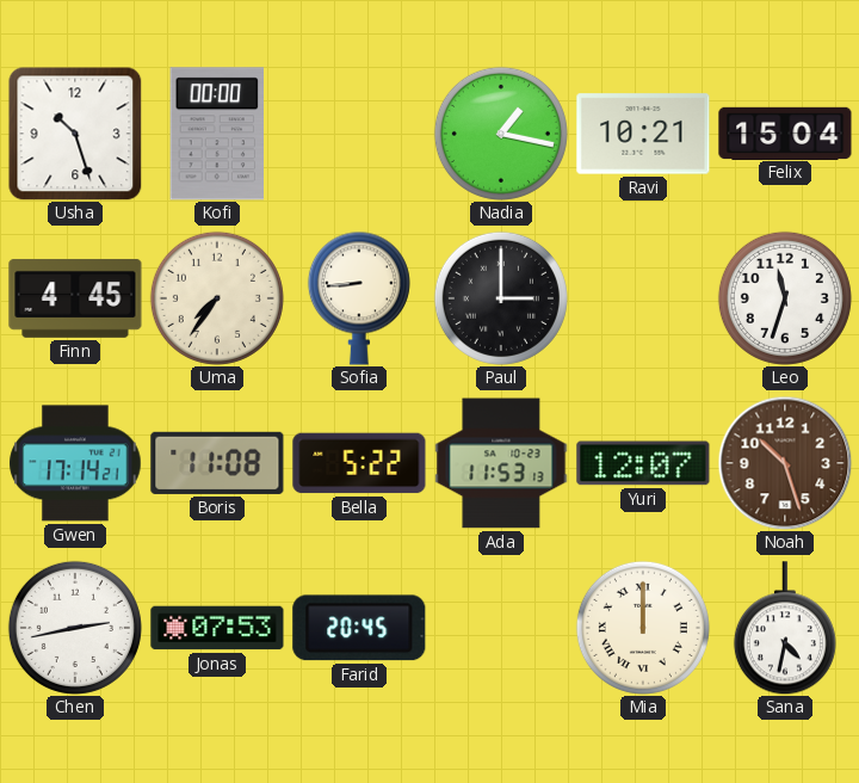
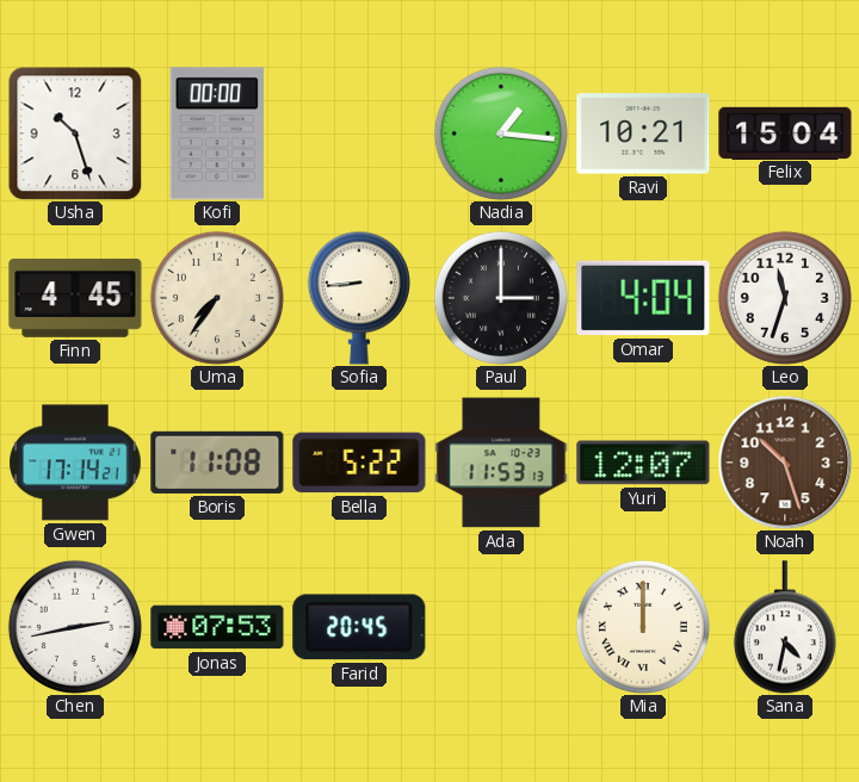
Nadia: 1:17 -> 1:16 (501, 134)
Omar: none -> 4:04 (643, 298)
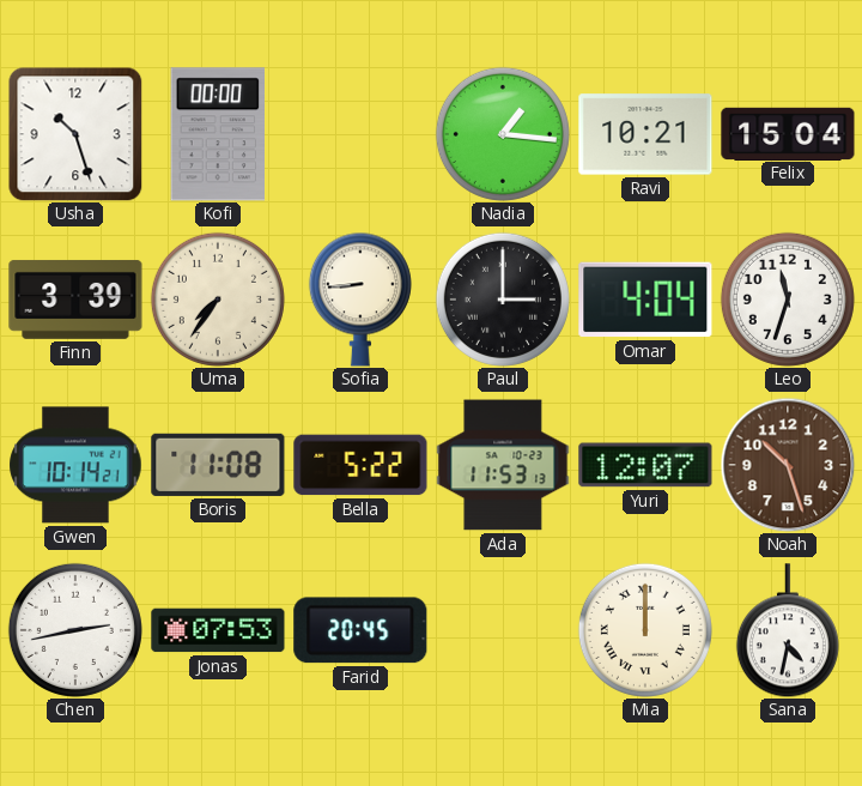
Finn: 4:45 -> 3:39 (75, 300)
Gwen: 17:14 -> 10:14 (75, 465)
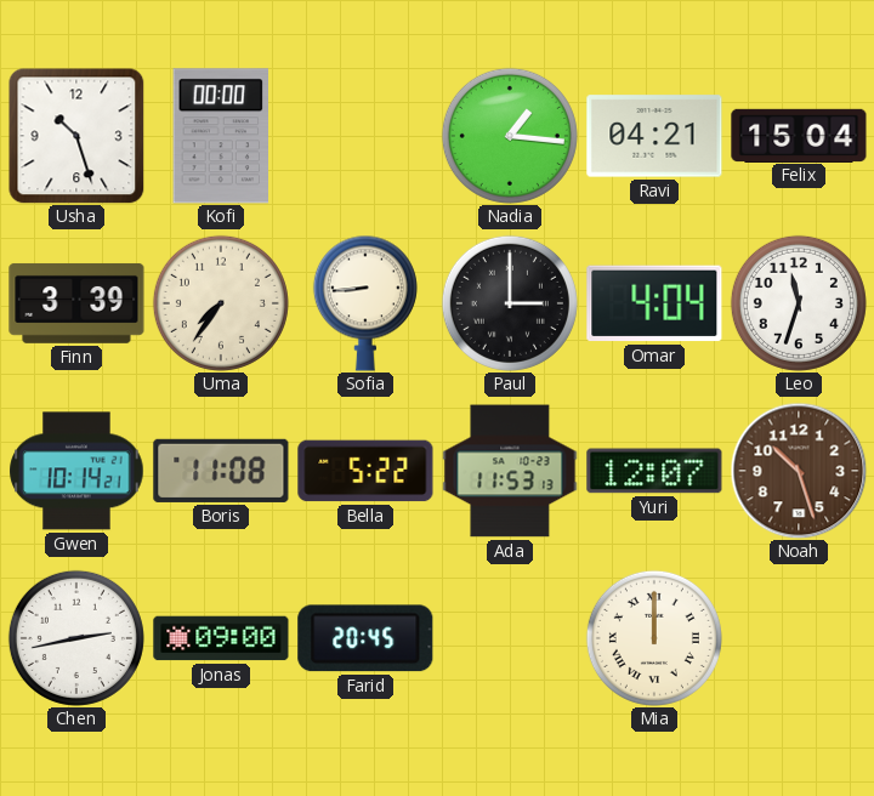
Ravi: 10:21 -> 04:21 (654, 136)
Jonas: 07:53 -> 09:00 (221, 638)
Sana: 4:32 -> none (788, 630)
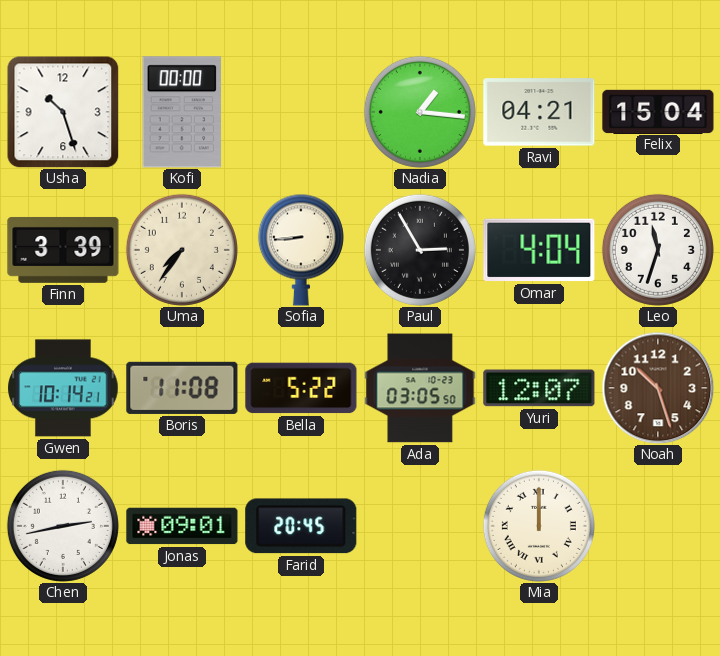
Paul: 3:00 -> 2:55 (420, 250)
Ada: 11:53 -> 03:05 (420, 388)
Jonas: 09:00 -> 09:01 (182, 526)
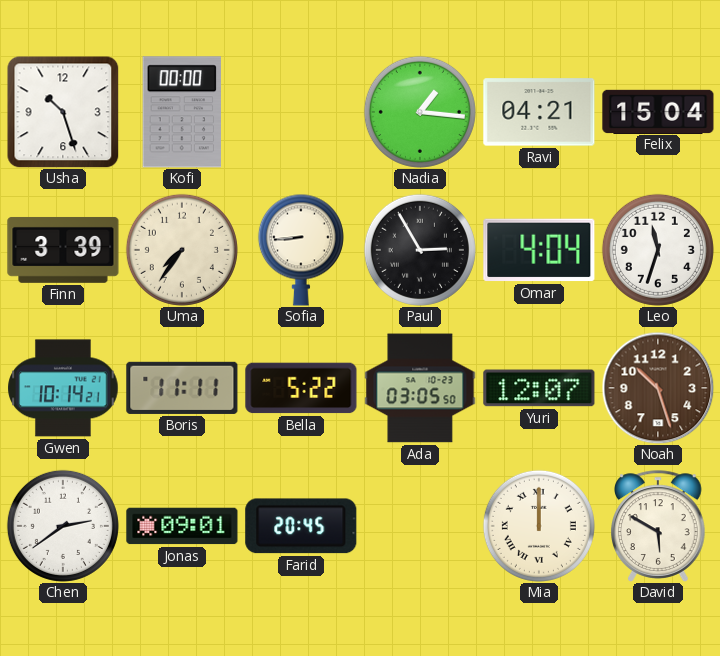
Boris: 11:08 -> 11:11 (182, 388)
Chen: 2:43 -> 2:39 (63, 526)
David: none -> 5:50 (659, 526)
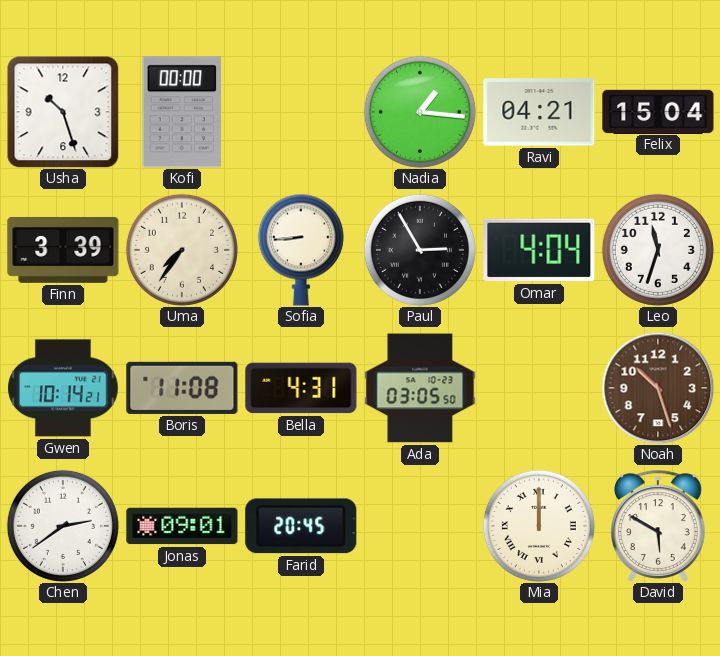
Boris: 11:11 -> 11:08 (182, 388)
Bella: 5:22 -> 4:31 (301, 388)
Yuri: 12:07 -> none (539, 388)
